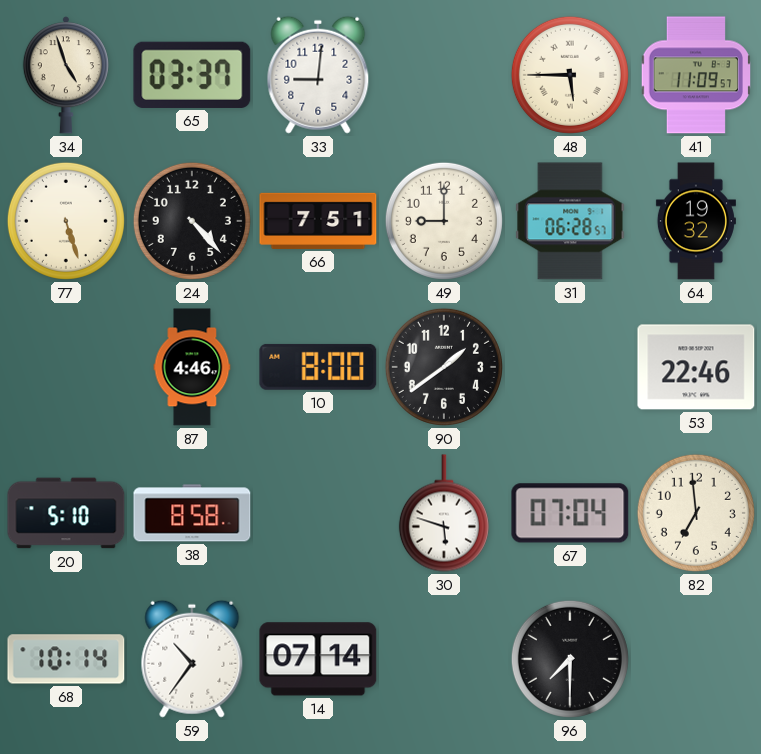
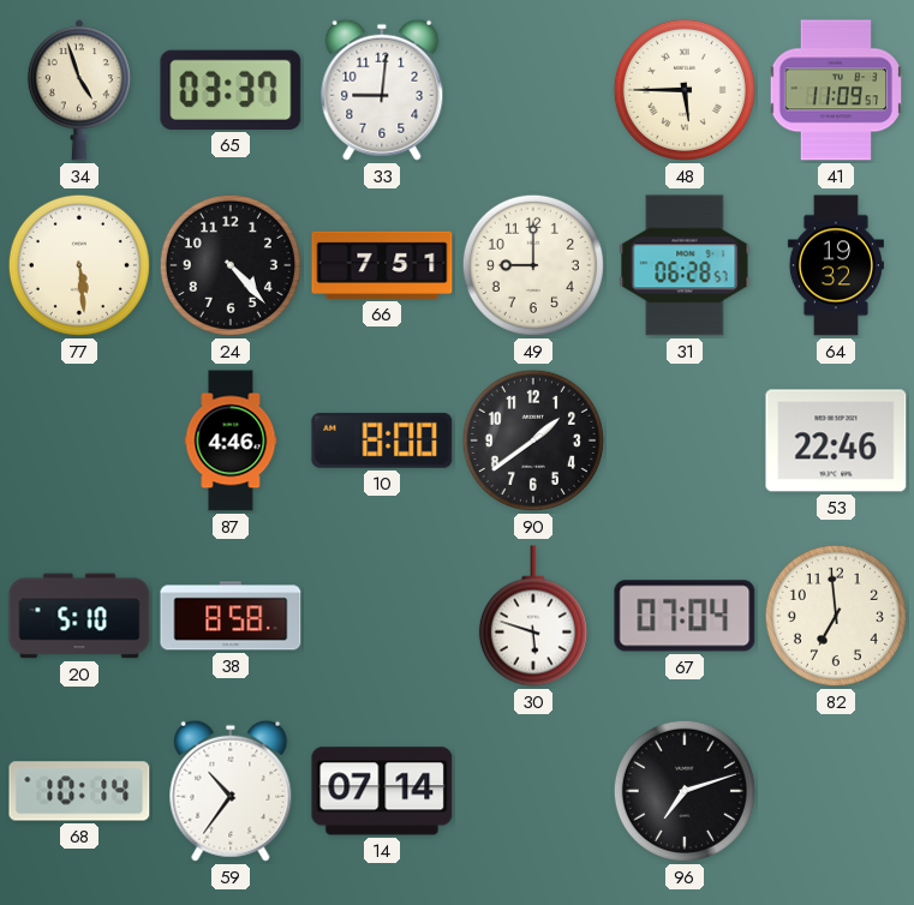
77: 5:27 -> 5:29 (79, 265)
96: 7:30 -> 7:12 (685, 791)
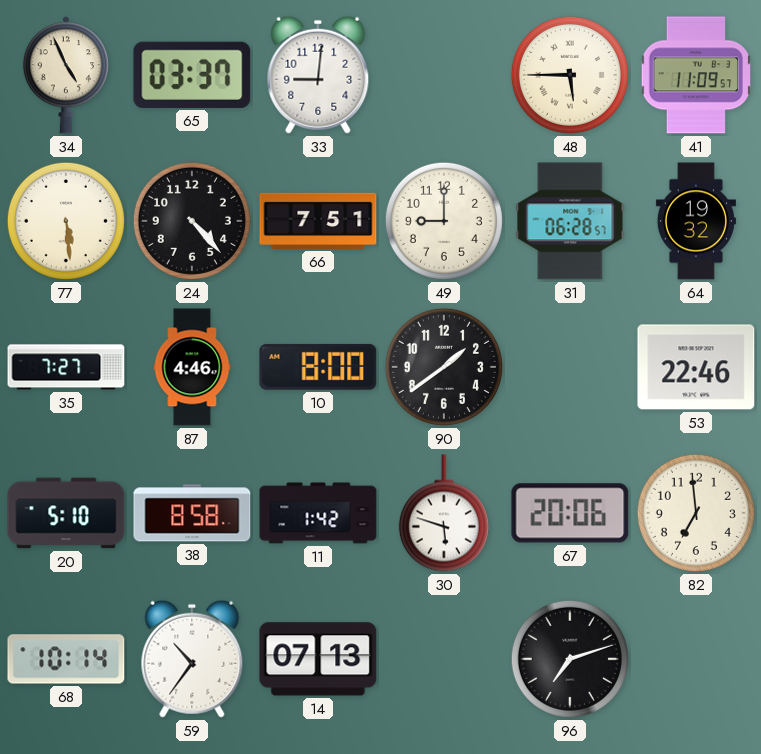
34: 4:57 -> 4:56 (66, 75)
35: none -> 7:27 (66, 367)
11: none -> 1:42 (318, 513)
67: 07:04 -> 20:06 (570, 513)
14: 07:14 -> 07:13 (318, 659)
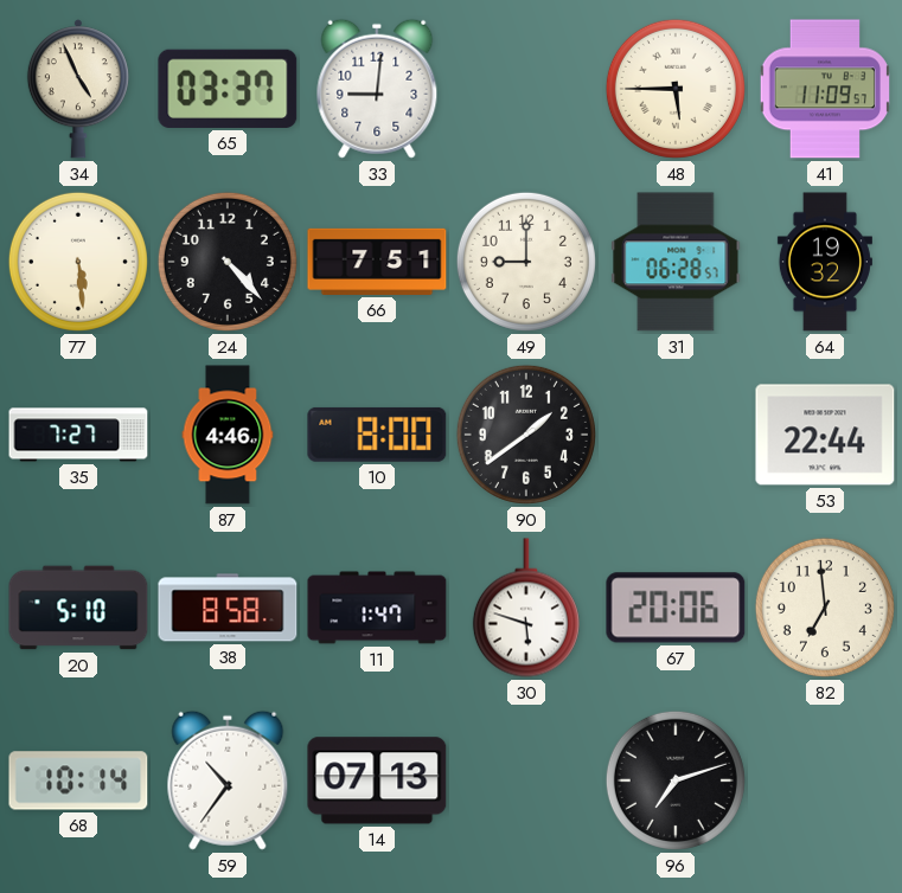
53: 22:46 -> 22:44 (825, 435)
11: 1:42 -> 1:47 (377, 608)
